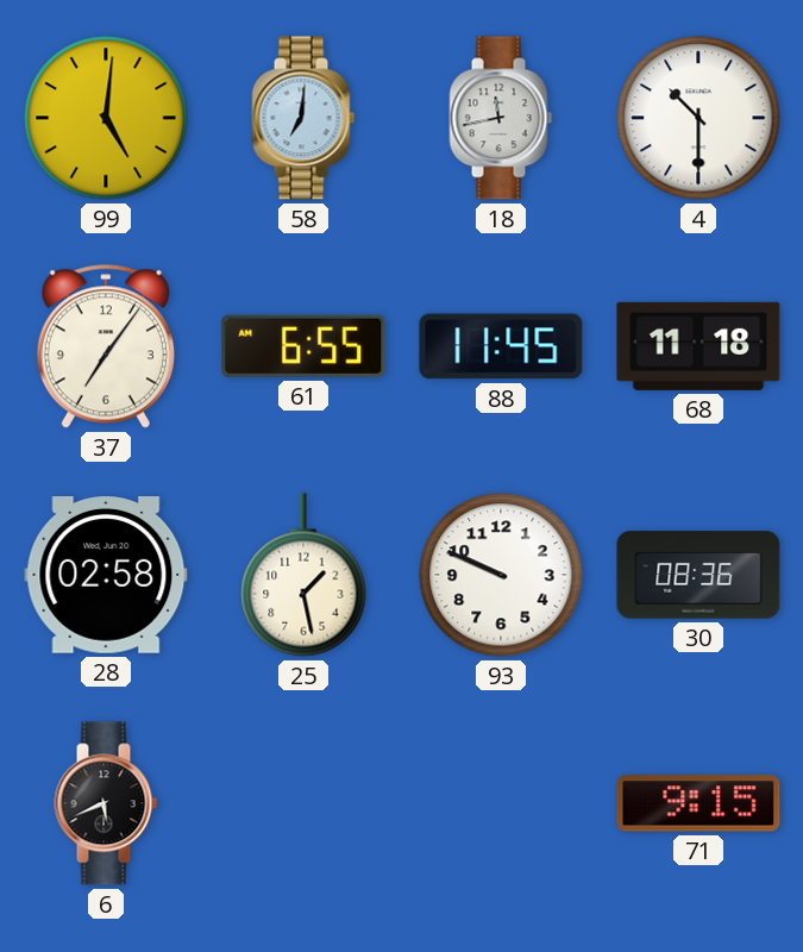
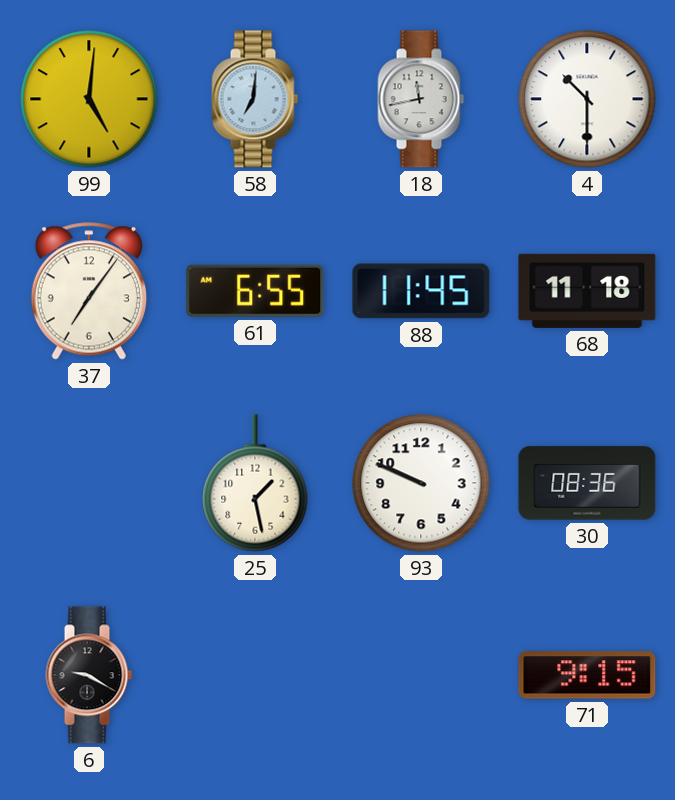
28: 02:58 -> none (106, 576)
6: 5:41 -> 9:20 (89, 675)
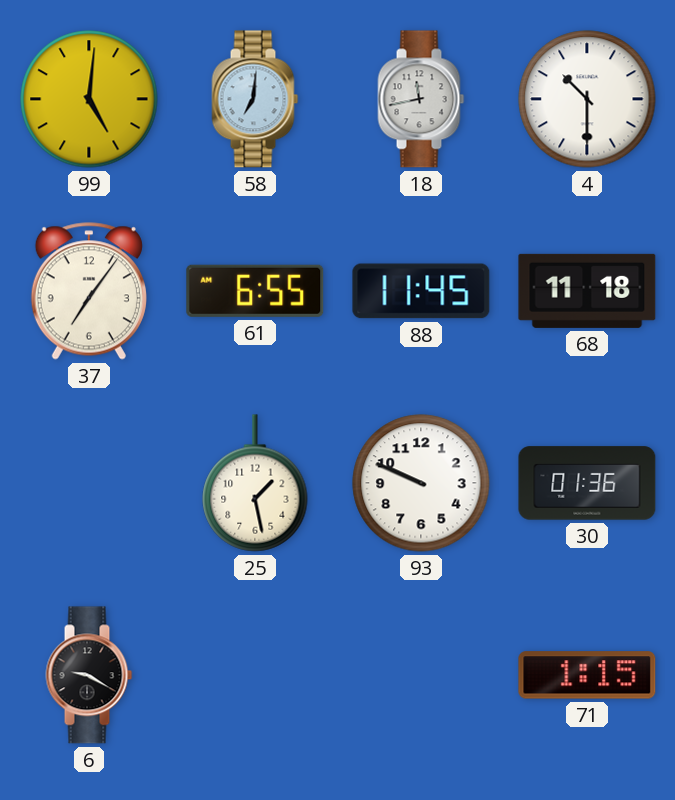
30: 08:36 -> 01:36 (587, 483)
71: 9:15 -> 1:15 (587, 675)
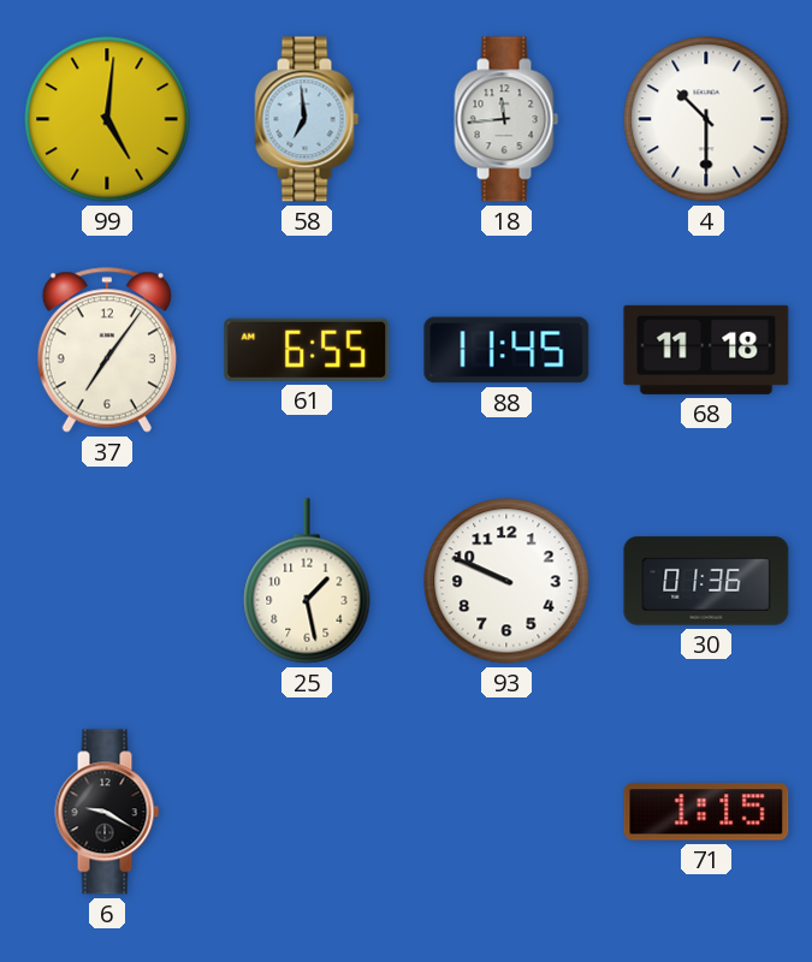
58: 7:01 -> 6:59 (307, 119)
18: 11:43 -> 11:44 (506, 119)
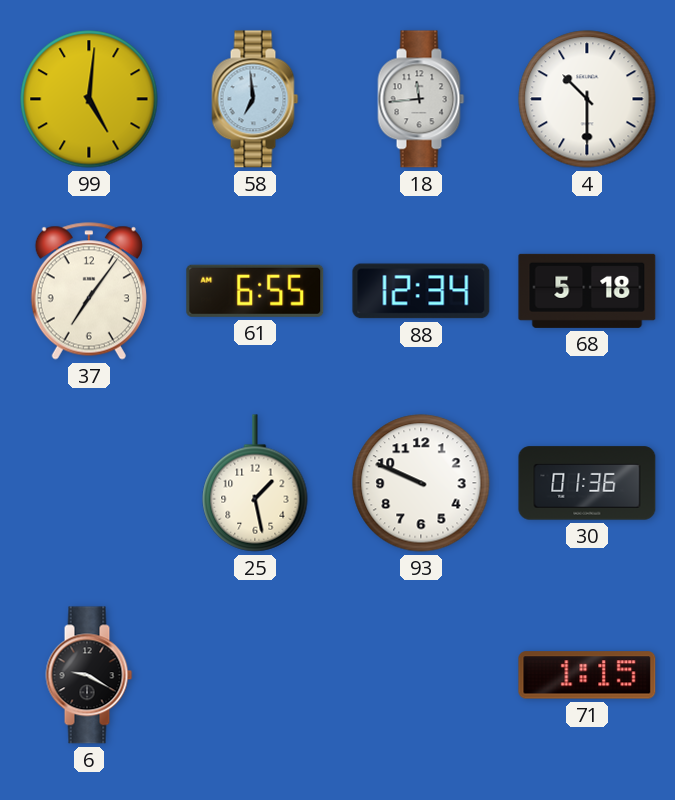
88: 11:45 -> 12:34 (421, 291)
68: 11:18 -> 5:18 (587, 291)
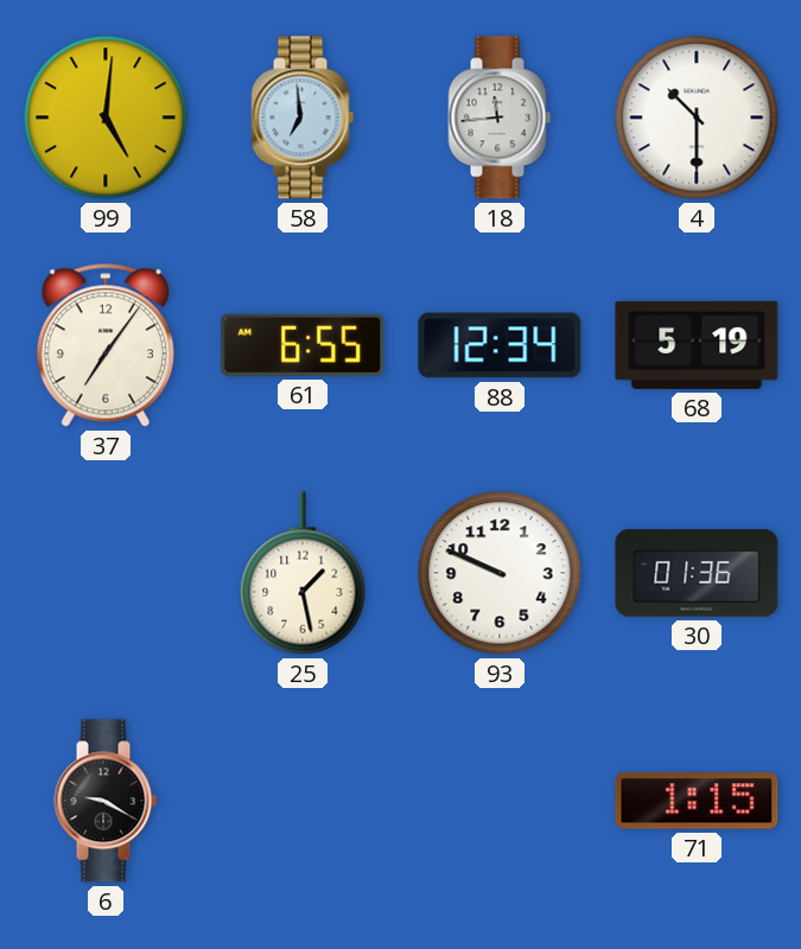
68: 5:18 -> 5:19 (697, 345)
